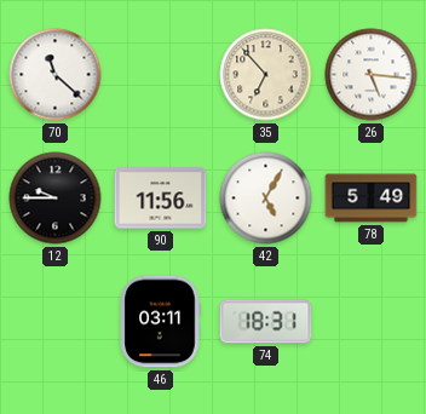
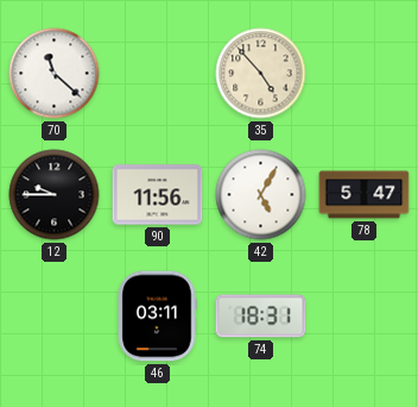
35: 6:53 -> 4:53 (261, 74)
26: 5:16 -> none (372, 75)
78: 5:49 -> 5:47 (365, 195)
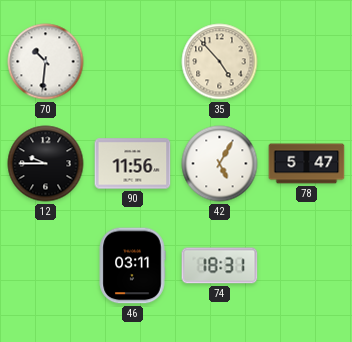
70: 11:22 -> 10:31 (46, 62)
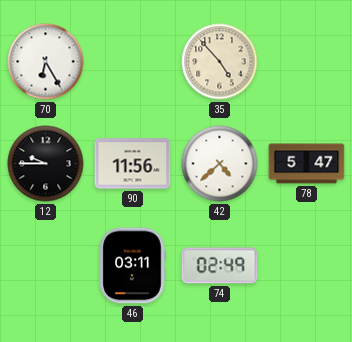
70: 10:31 -> 6:25 (46, 62)
42: 5:05 -> 4:38 (220, 164)
74: 18:31 -> 02:49 (220, 266)
